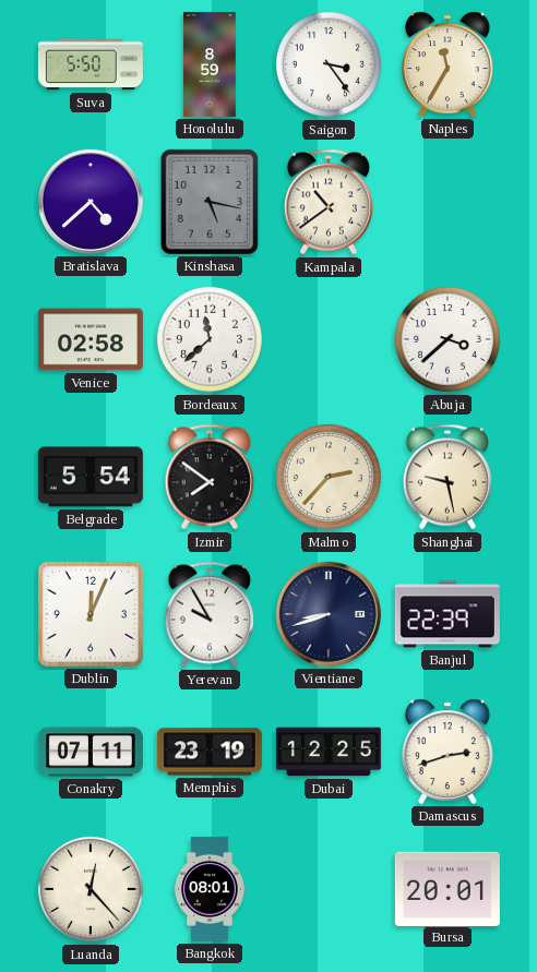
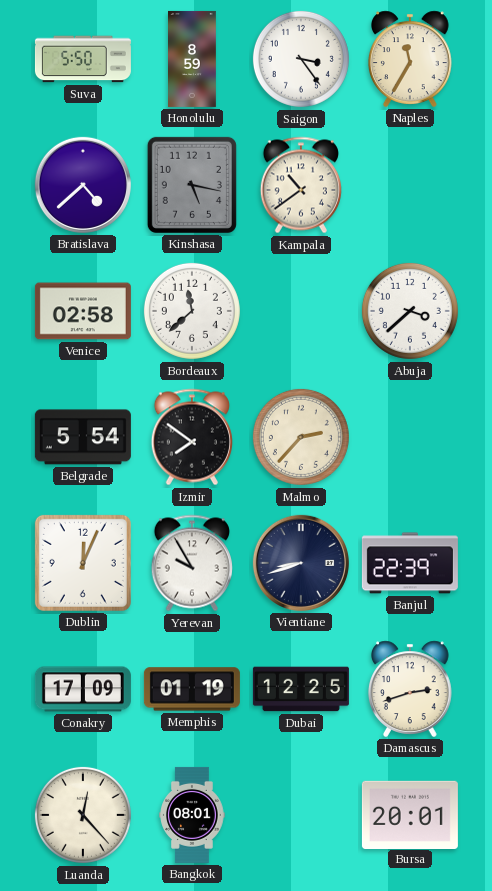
Shanghai: 9:28 -> none (448, 477)
Conakry: 07:11 -> 17:09 (83, 689)
Memphis: 23:19 -> 01:19 (192, 689)
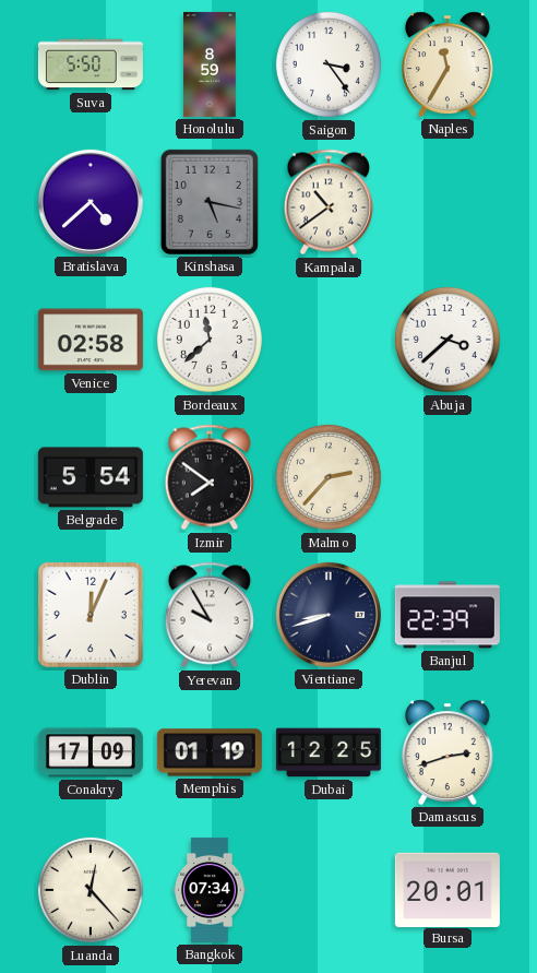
Bangkok: 08:01 -> 07:34 (210, 890)
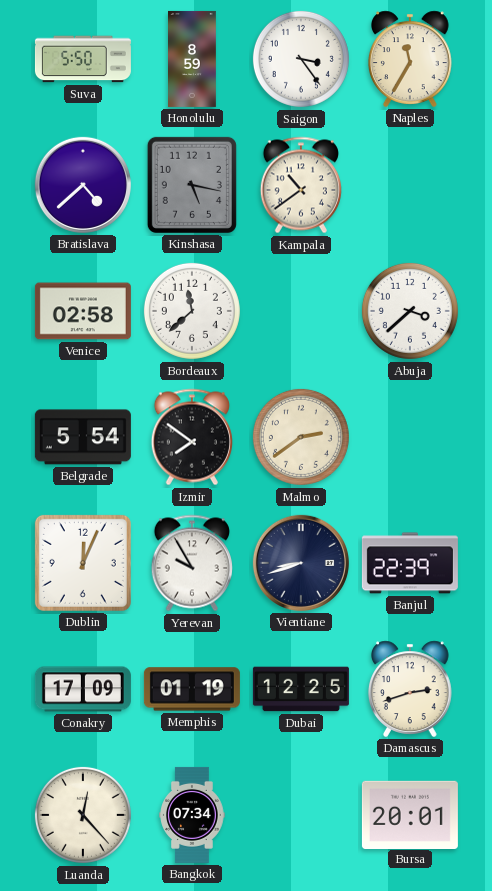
Malmo: 2:37 -> 2:39 (301, 437)
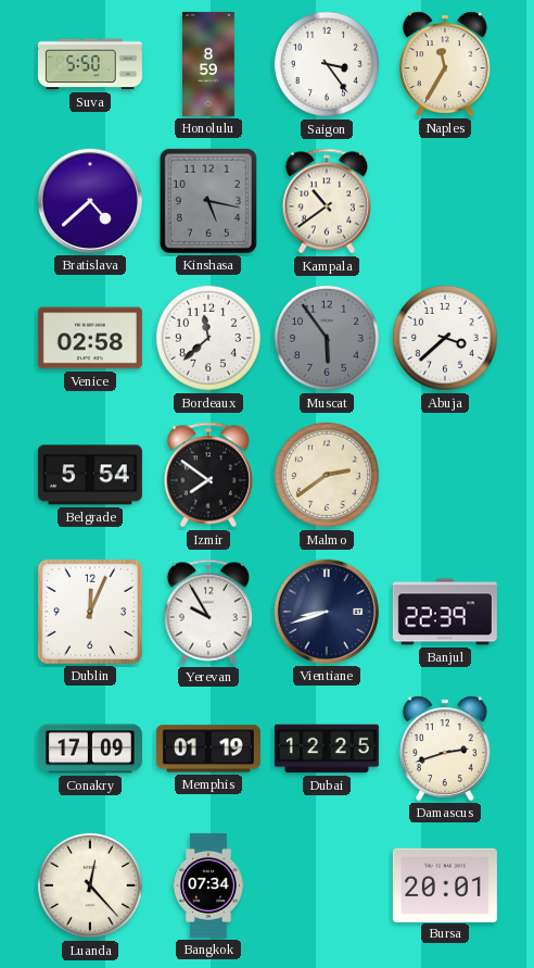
Muscat: none -> 5:54 (327, 338)
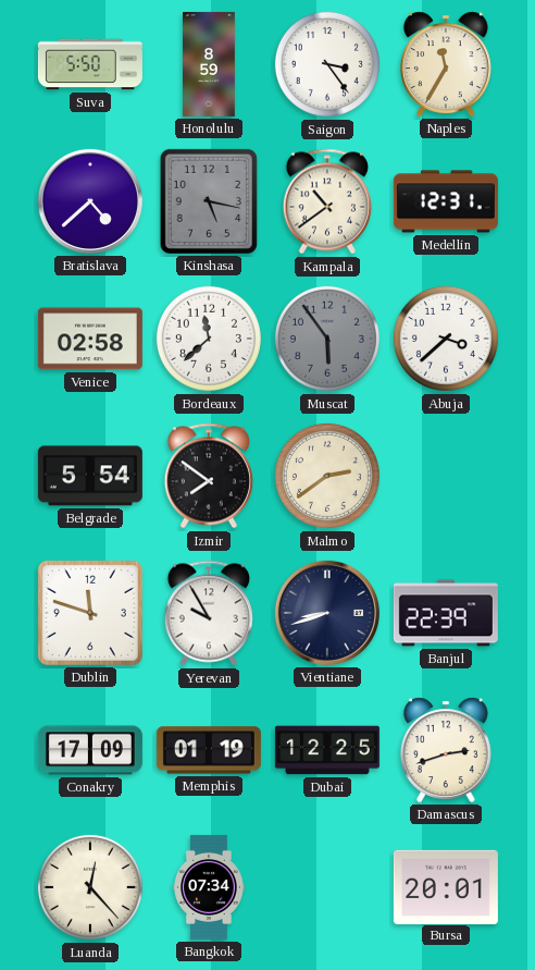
Medellin: none -> 12:31 (446, 201)
Dublin: 12:04 -> 11:48 (90, 613)
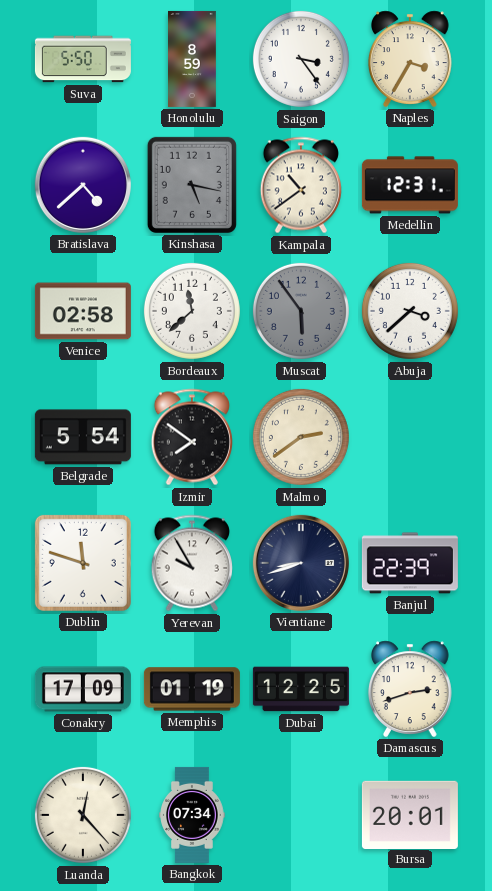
Naples: 11:35 -> 3:35 (410, 59)
